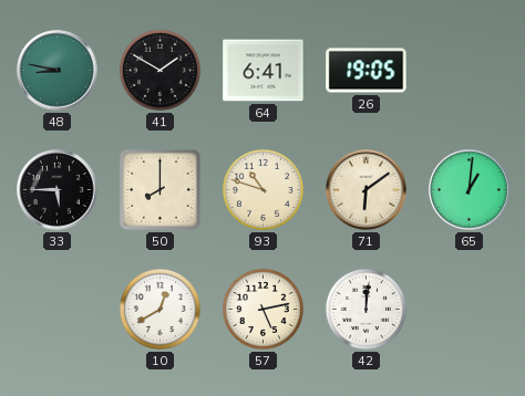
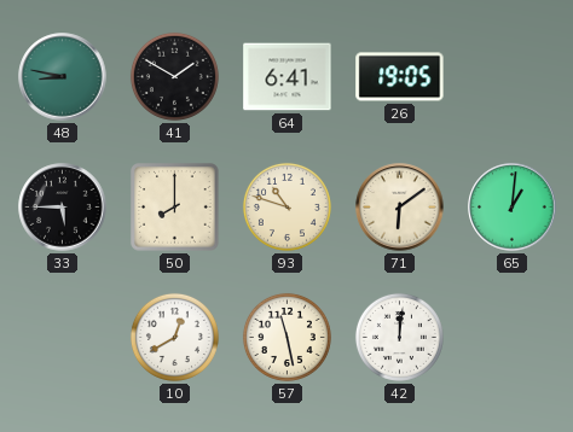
57: 5:13 -> 11:28 (286, 337)
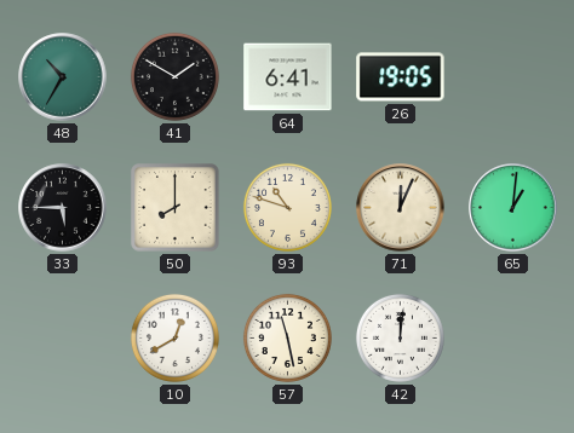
48: 8:47 -> 10:35 (63, 77)
71: 6:09 -> 12:04 (401, 208)
